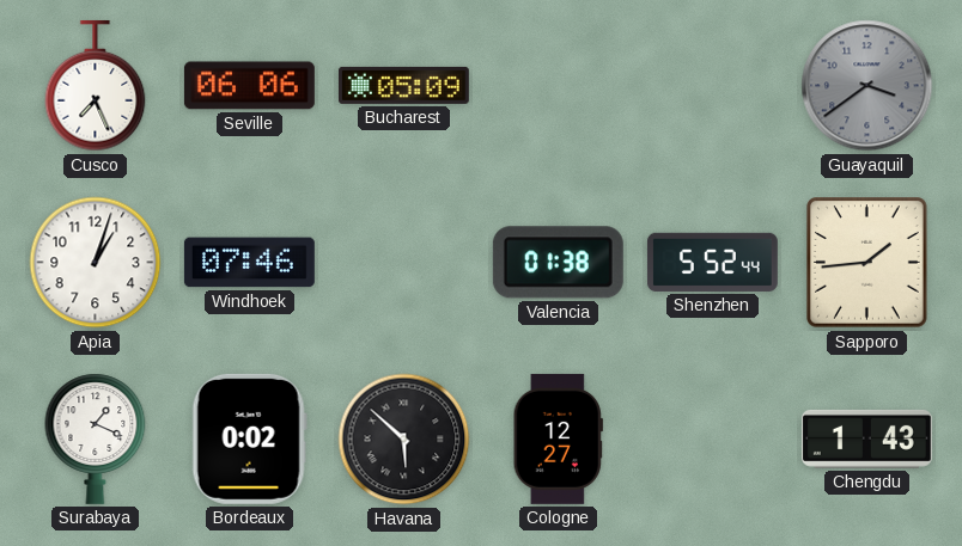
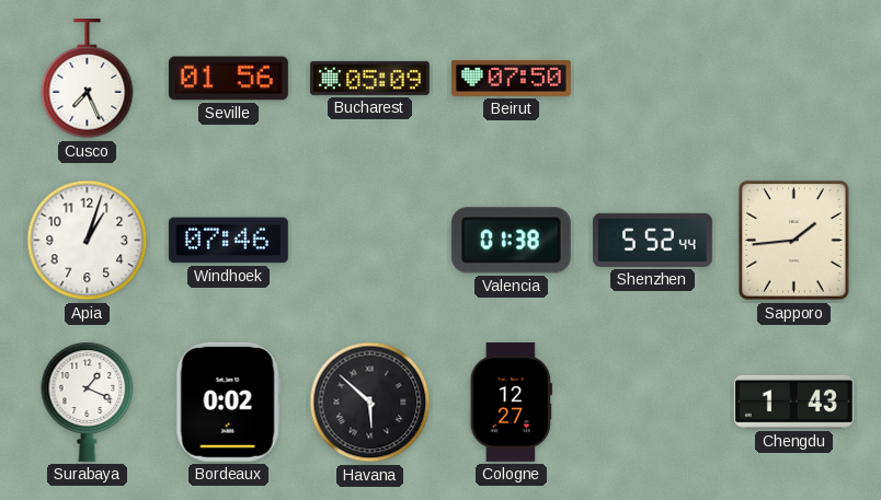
Seville: 06:06 -> 01:56 (228, 79)
Beirut: none -> 07:50 (511, 78)
Guayaquil: 3:39 -> none (867, 86)
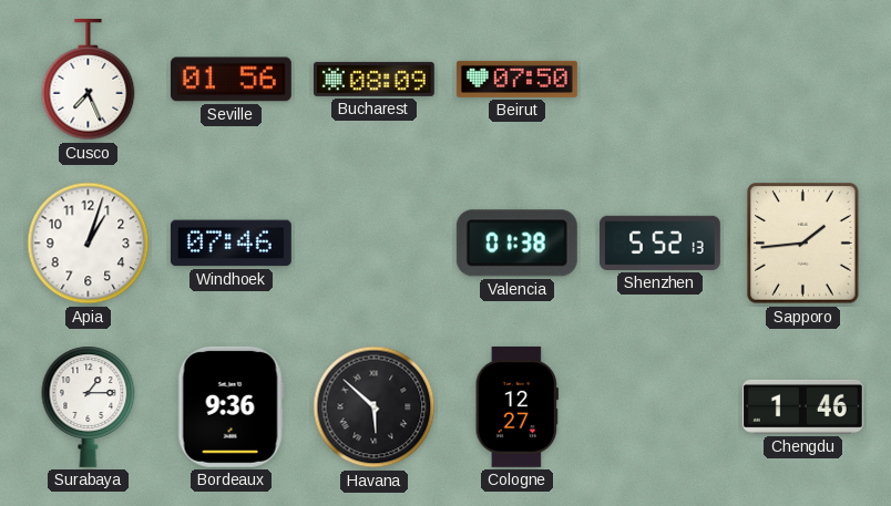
Bucharest: 05:09 -> 08:09 (373, 79)
Shenzhen: 5:52:44 -> 5:52:13 (659, 242)
Surabaya: 1:19 -> 1:15 (89, 406)
Bordeaux: 0:02 -> 9:36 (231, 406)
Chengdu: 1:43 -> 1:46 (802, 406)
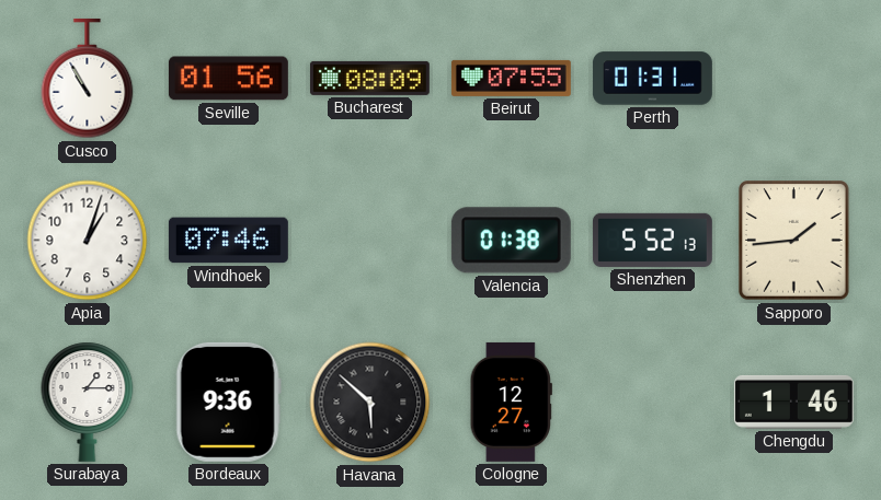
Cusco: 7:26 -> 10:55 (88, 79)
Beirut: 07:50 -> 07:55 (511, 78)
Perth: none -> 01:31 (652, 79)
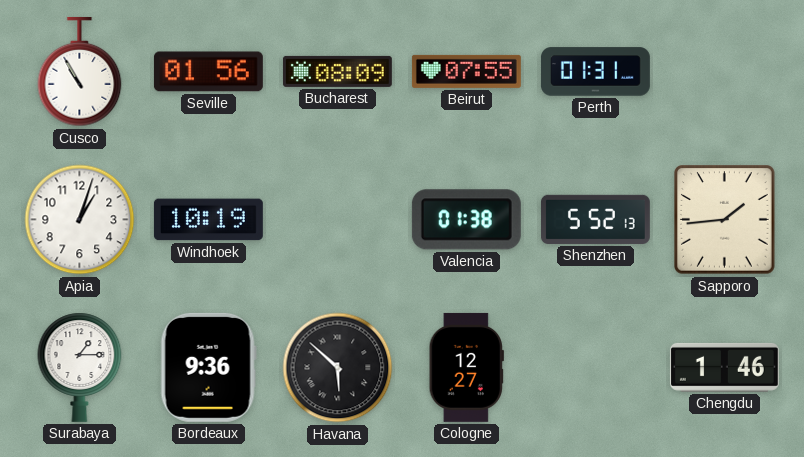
Windhoek: 07:46 -> 10:19 (208, 220)
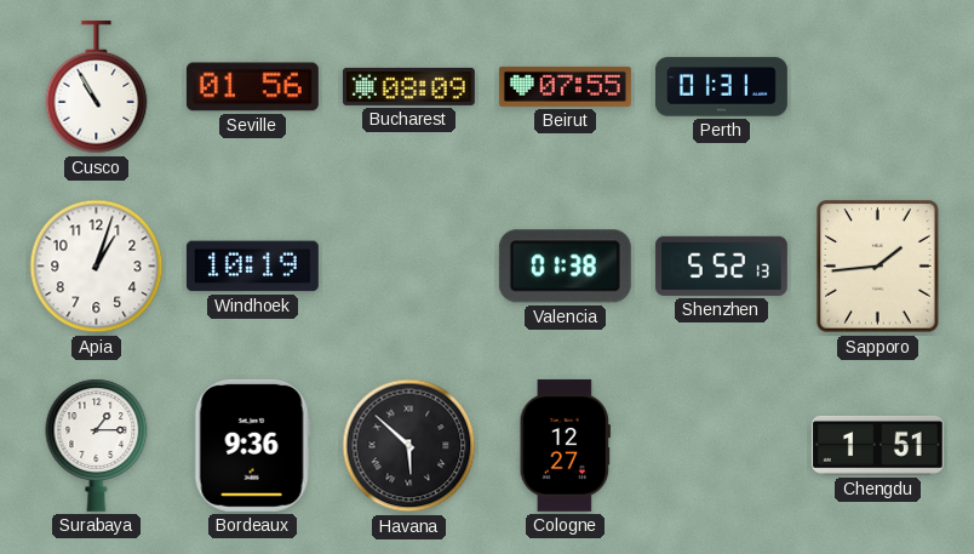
Chengdu: 1:46 -> 1:51 (877, 445)
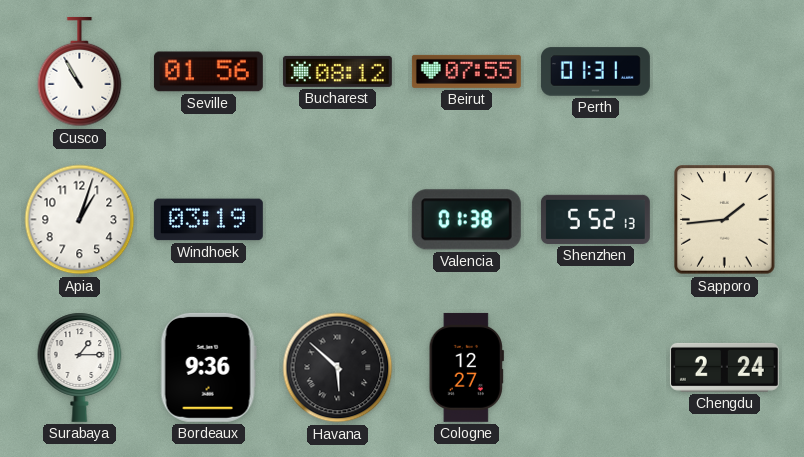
Bucharest: 08:09 -> 08:12 (337, 71)
Windhoek: 10:19 -> 03:19 (208, 220)
Chengdu: 1:51 -> 2:24 (724, 367)
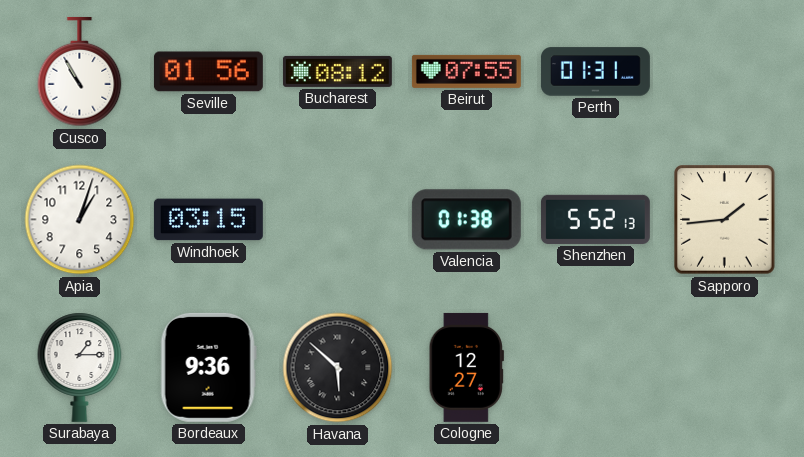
Windhoek: 03:19 -> 03:15 (208, 220)
Chengdu: 2:24 -> none (724, 367)
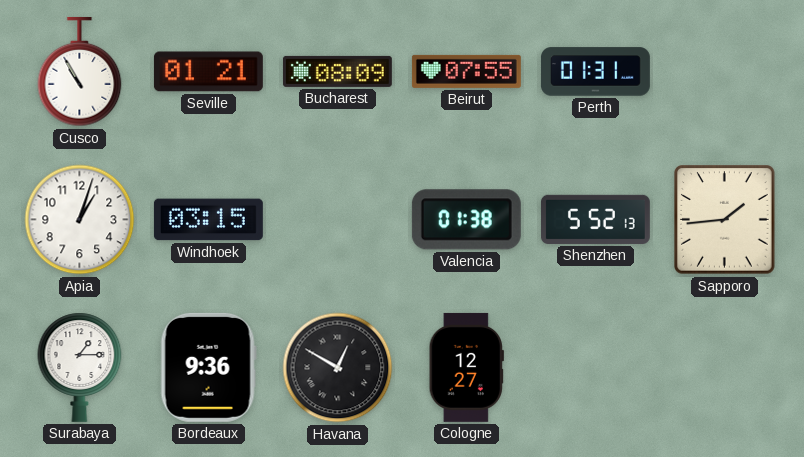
Seville: 01:56 -> 01:21 (208, 72)
Bucharest: 08:12 -> 08:09 (337, 71)
Havana: 5:52 -> 12:50 (338, 368)
